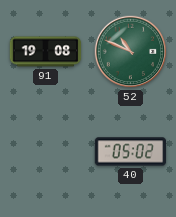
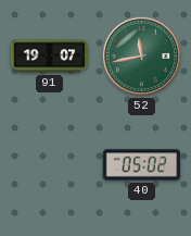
91: 19:08 -> 19:07 (50, 57)
52: 10:49 -> 11:43 (142, 57)
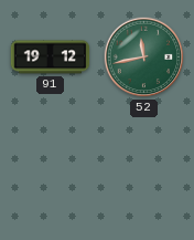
91: 19:07 -> 19:12 (51, 58)
40: 05:02 -> none (142, 165)
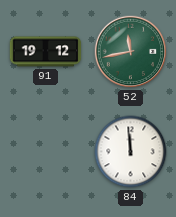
84: none -> 11:59 (131, 152)
